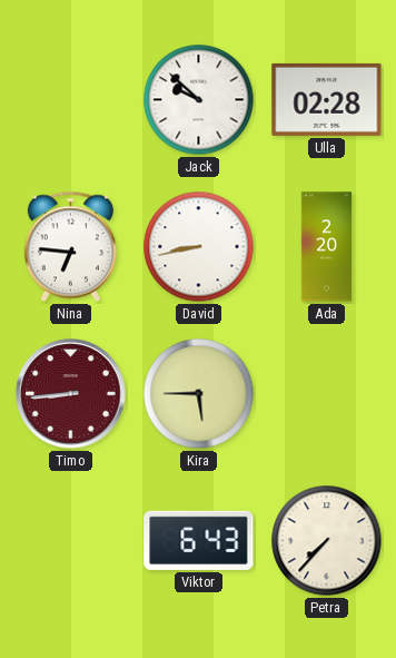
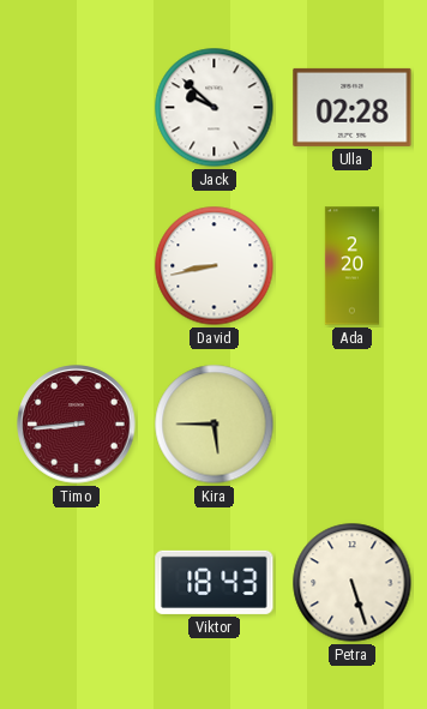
Nina: 6:46 -> none (70, 247)
Viktor: 6:43 -> 18:43 (215, 582)
Petra: 7:37 -> 5:27 (353, 583)
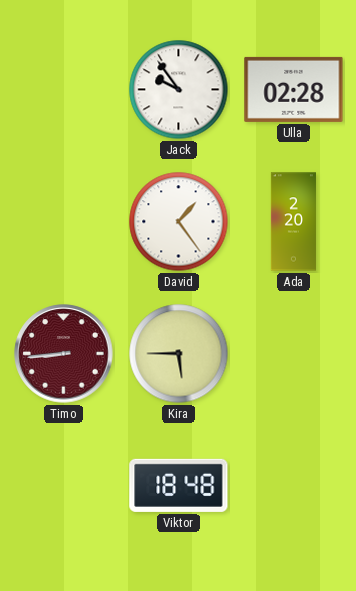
Jack: 9:52 -> 9:54 (179, 90)
David: 8:43 -> 1:24 (179, 222)
Viktor: 18:43 -> 18:48 (179, 485)
Petra: 5:27 -> none (353, 583)
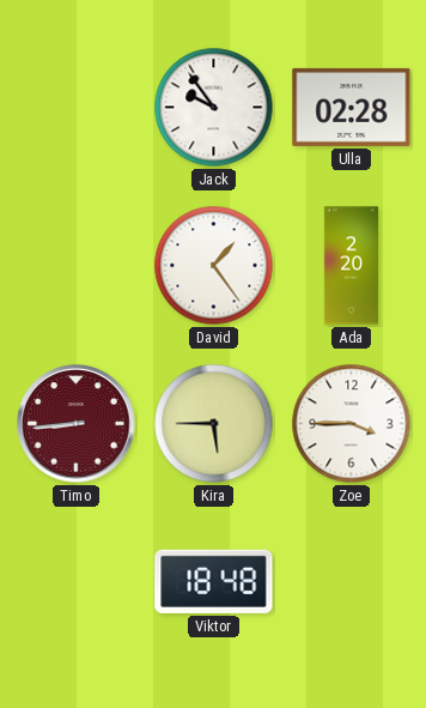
Zoe: none -> 3:45 (352, 424)
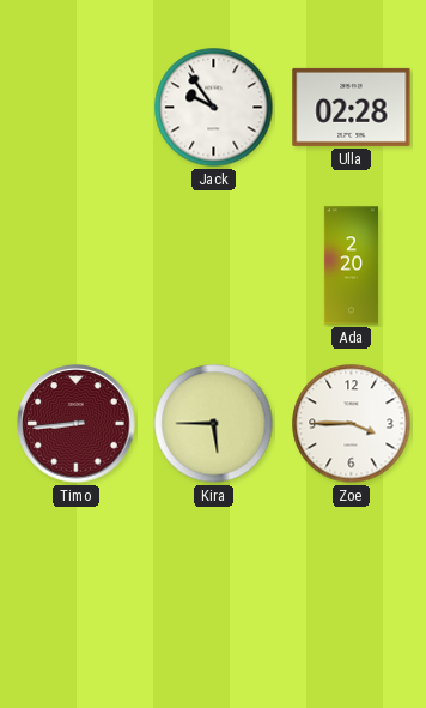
David: 1:24 -> none (214, 266)
Viktor: 18:48 -> none (214, 581)
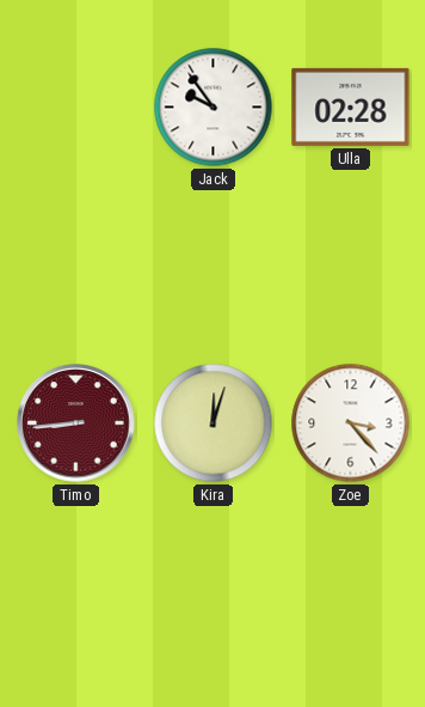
Ada: 2:20 -> none (351, 266)
Kira: 5:45 -> 12:03 (214, 423)
Zoe: 3:45 -> 3:23 (351, 423)
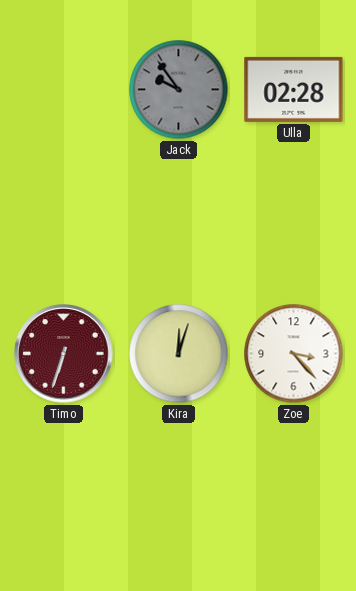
Jack dial: white -> grey (179, 90)
Timo: 8:44 -> 6:33 (64, 354)
